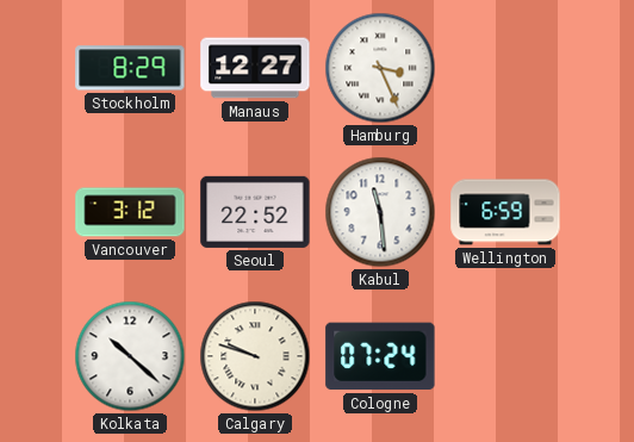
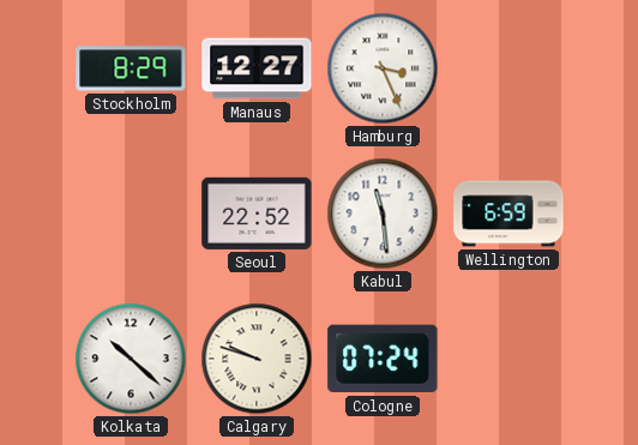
Vancouver: 3:12 -> none (130, 212)
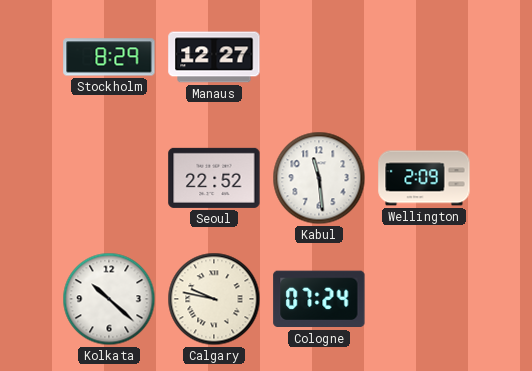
Hamburg: 3:26 -> none (383, 68)
Wellington: 6:59 -> 2:09 (424, 178)
Calgary: 9:48 -> 9:47 (214, 299)
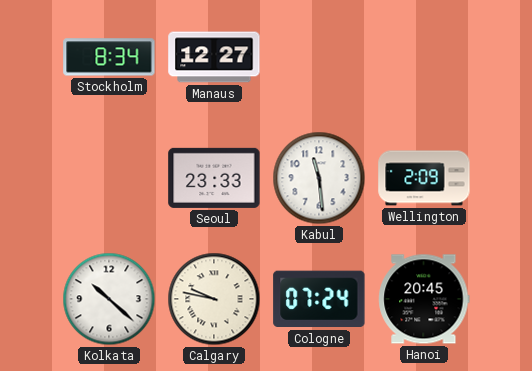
Stockholm: 8:29 -> 8:34 (109, 57)
Seoul: 22:52 -> 23:33 (214, 178)
Hanoi: none -> 20:45 (424, 299)
